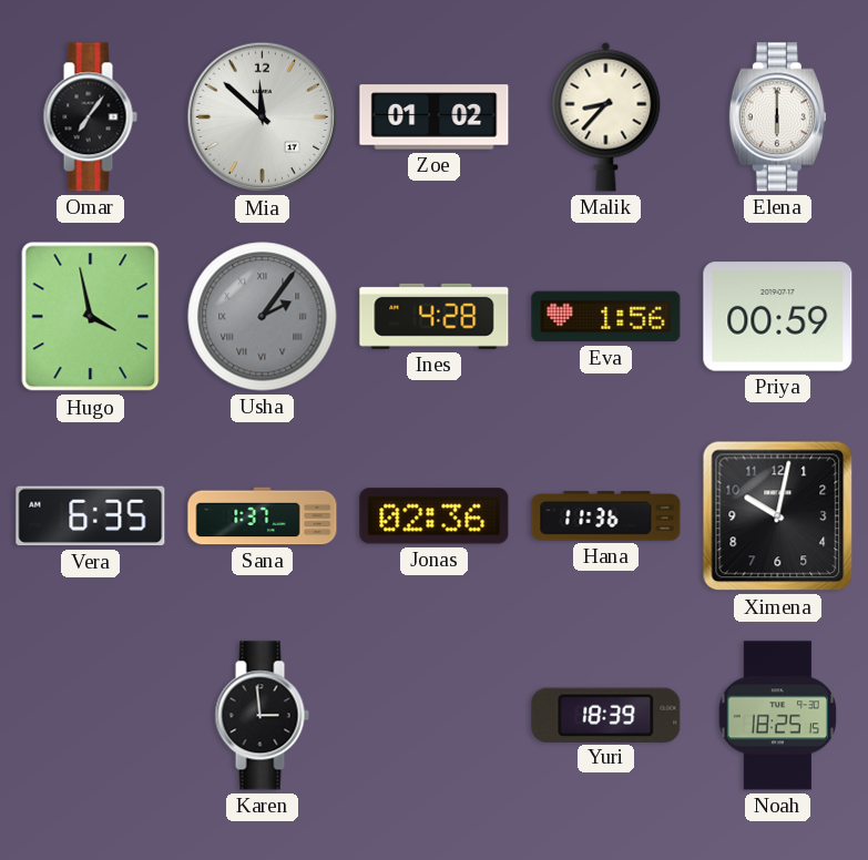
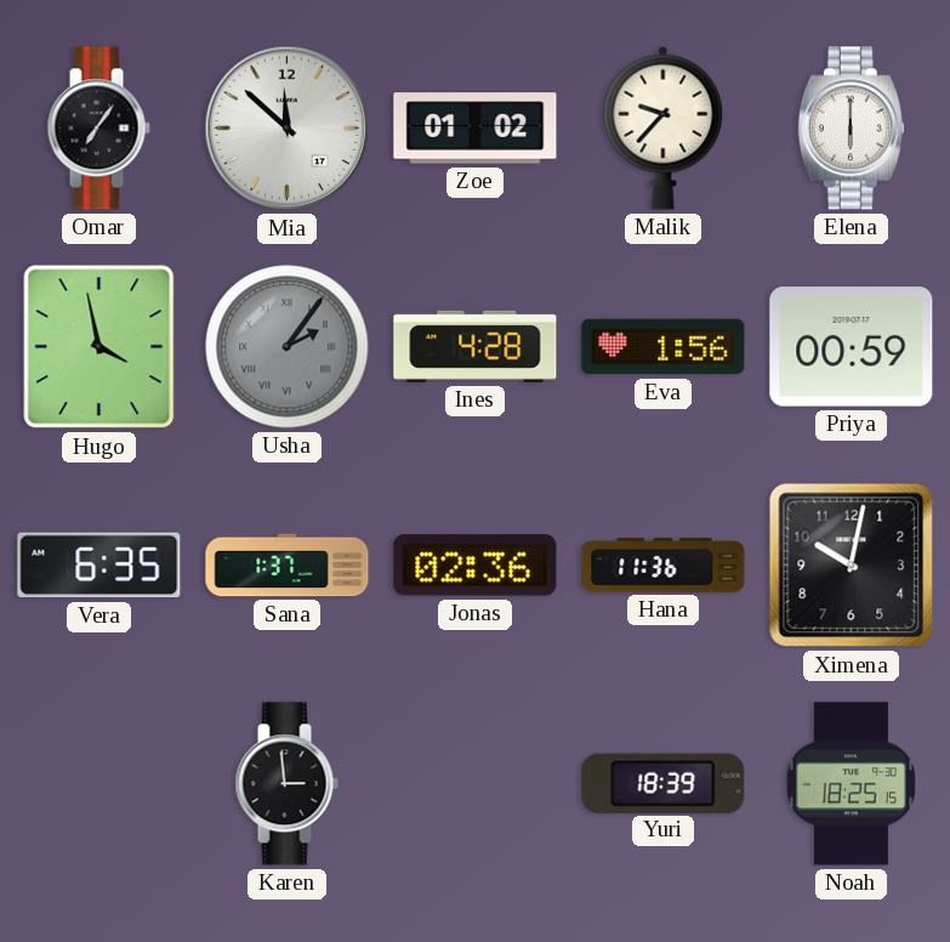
Malik: 8:37 -> 9:37 (664, 127)
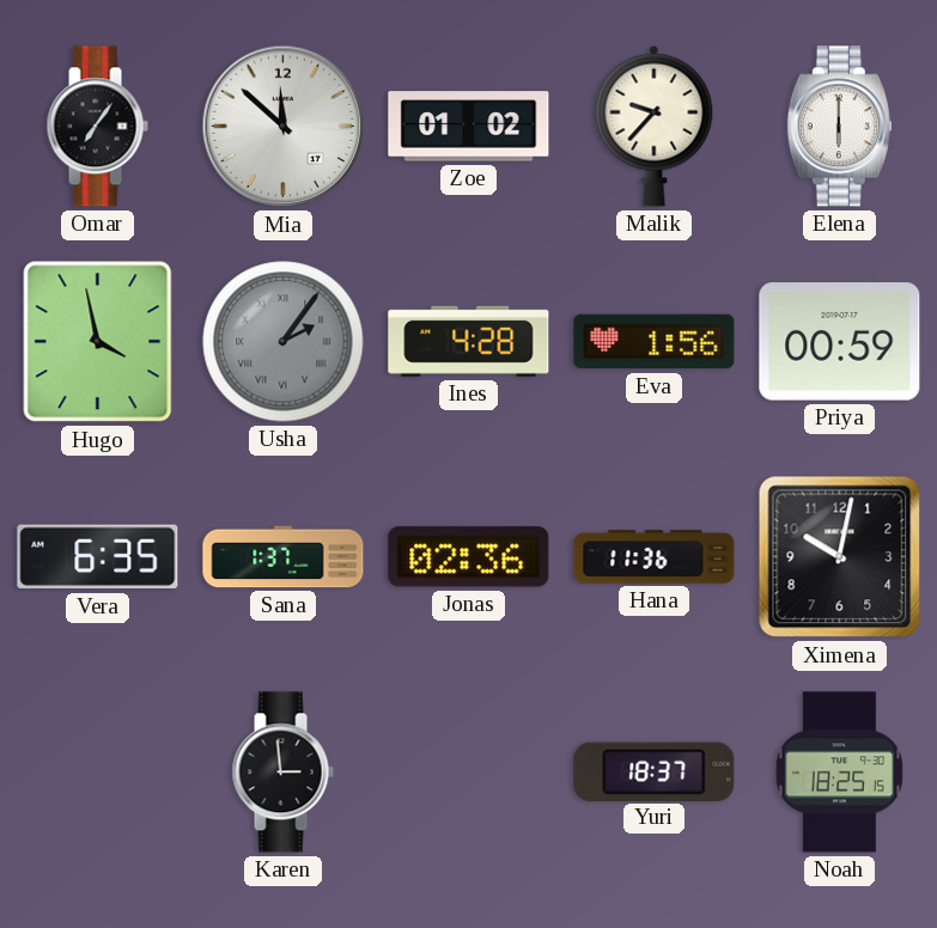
Yuri: 18:39 -> 18:37 (655, 771)
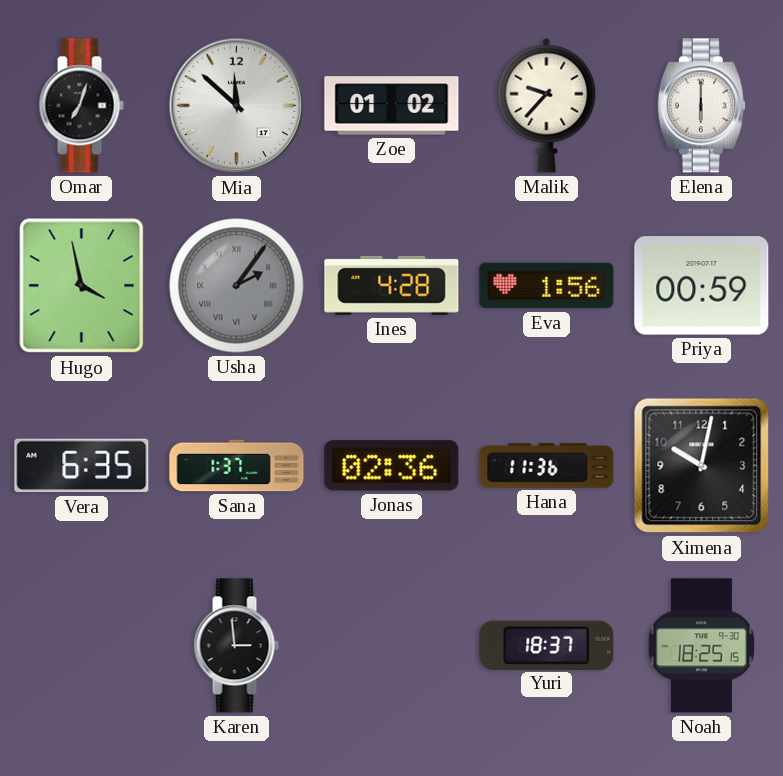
Omar: 7:06 -> 7:03 (81, 106)
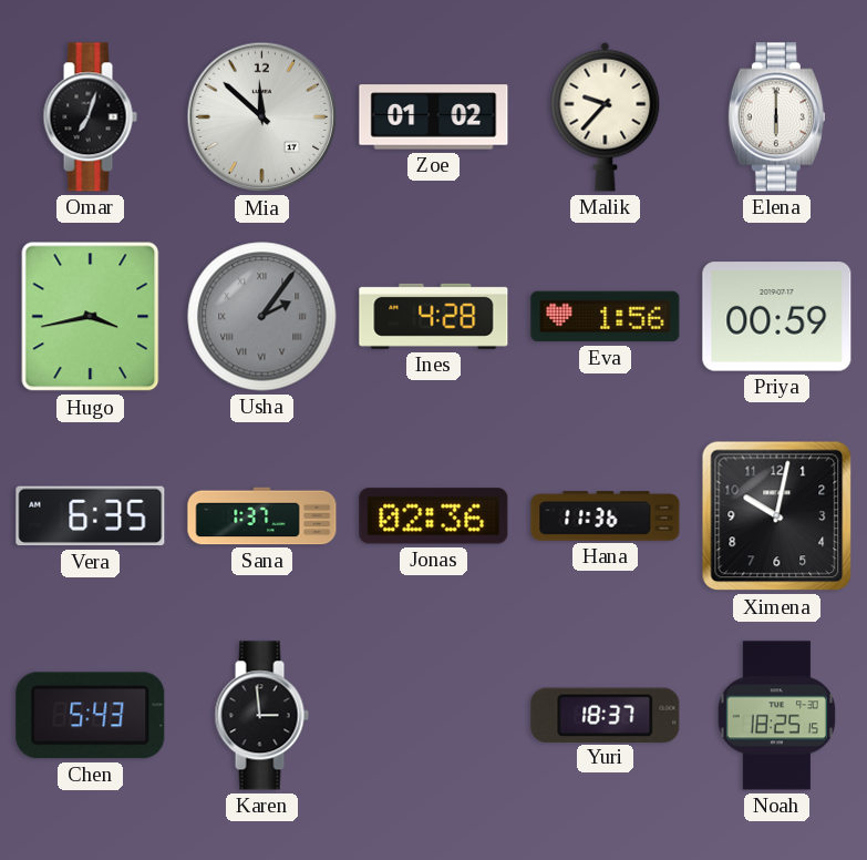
Hugo: 3:58 -> 3:43 (91, 317)
Chen: none -> 5:43 (91, 716)
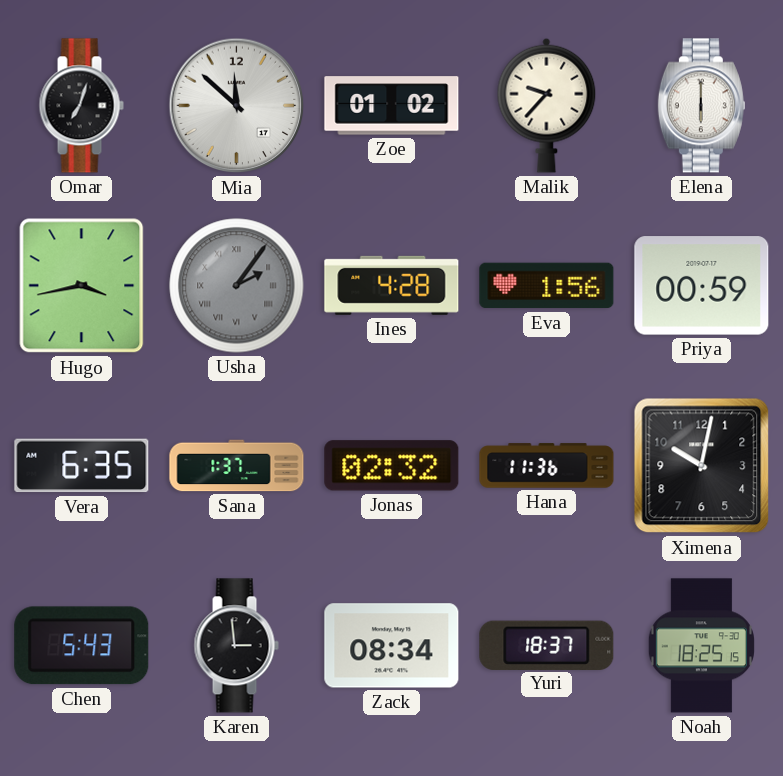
Jonas: 02:36 -> 02:32 (392, 466)
Zack: none -> 08:34 (392, 646)
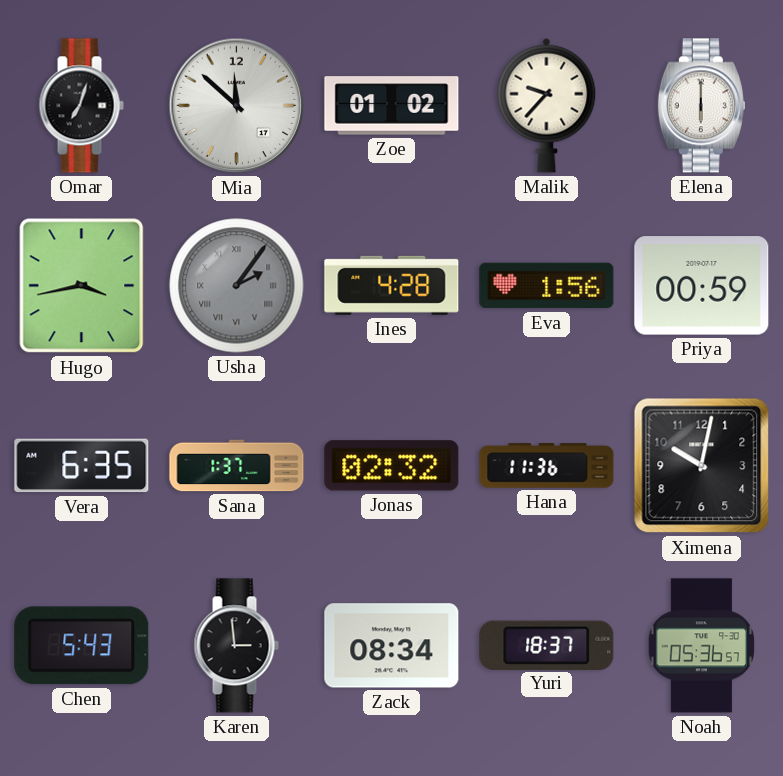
Noah: 18:25 -> 05:36 (701, 646)
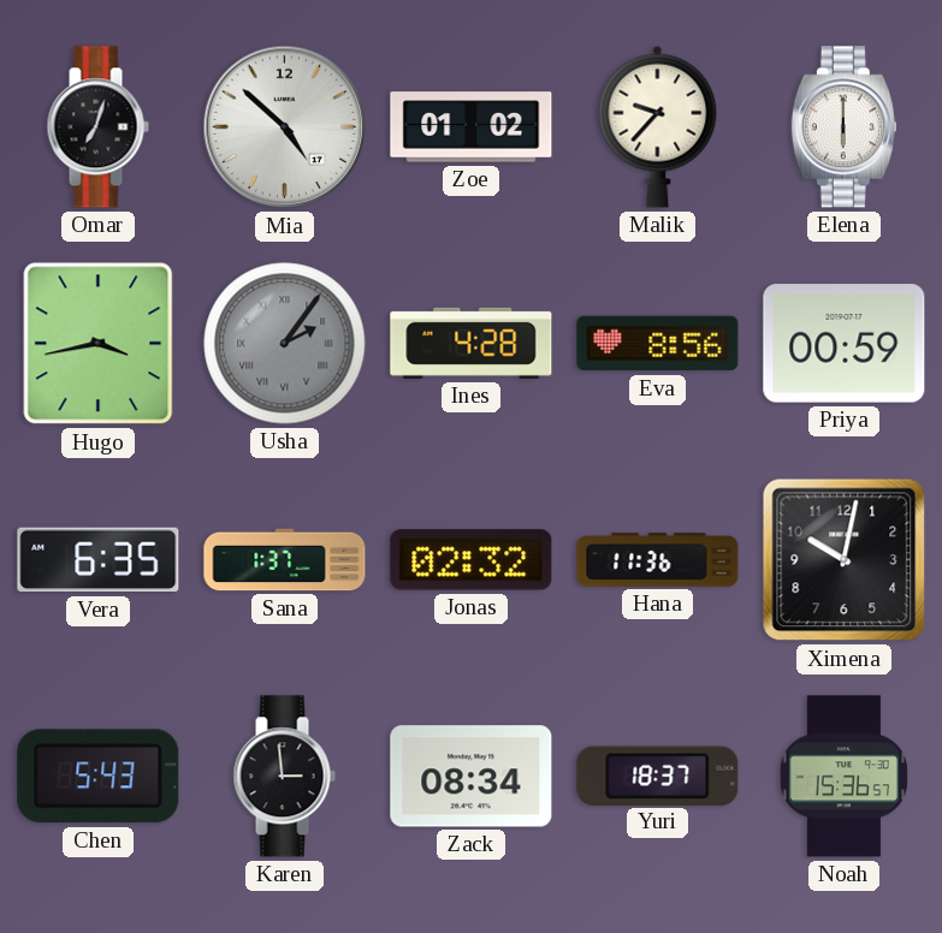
Mia: 11:52 -> 4:52 (285, 127)
Eva: 1:56 -> 8:56 (658, 344)
Noah: 05:36 -> 15:36 (843, 777)
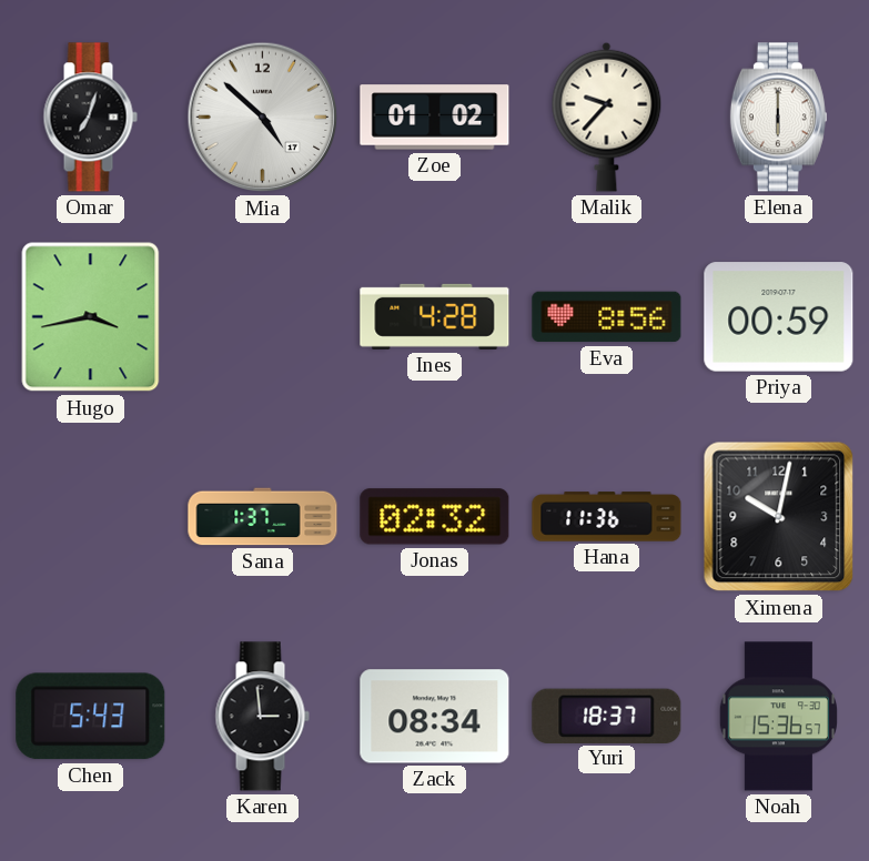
Usha: 2:06 -> none (285, 344)
Vera: 6:35 -> none (99, 560)
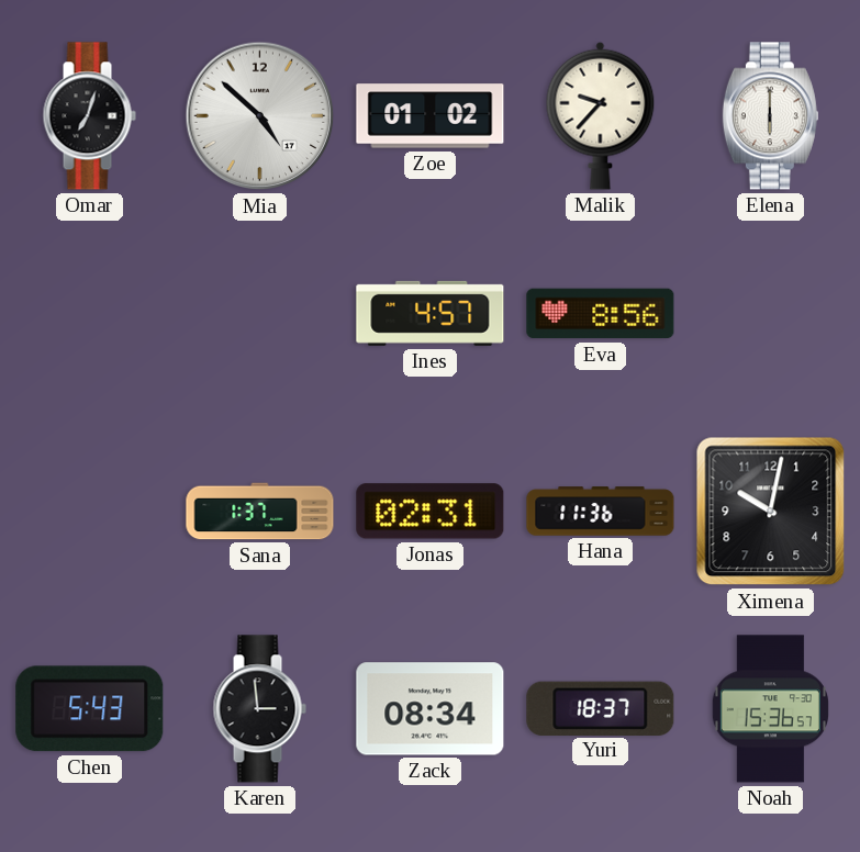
Hugo: 3:43 -> none (91, 317)
Ines: 4:28 -> 4:57 (431, 313)
Priya: 00:59 -> none (779, 317)
Jonas: 02:32 -> 02:31 (431, 512)
